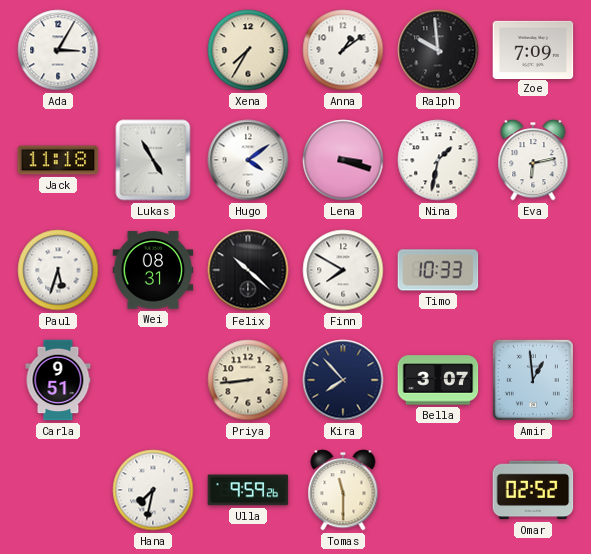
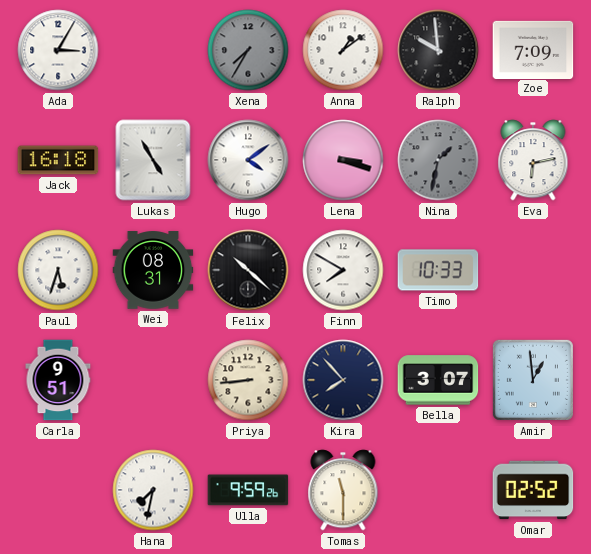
Xena dial: cream -> grey (248, 50)
Jack: 11:18 -> 16:18 (58, 160)
Nina dial: white -> grey (438, 160)
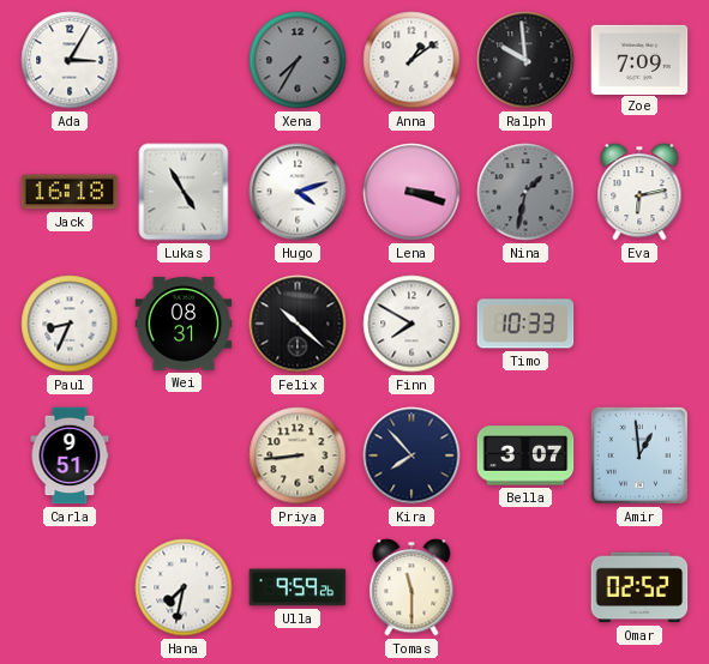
Hugo: 4:09 -> 4:12 (298, 192)
Paul: 5:33 -> 8:34 (70, 324)
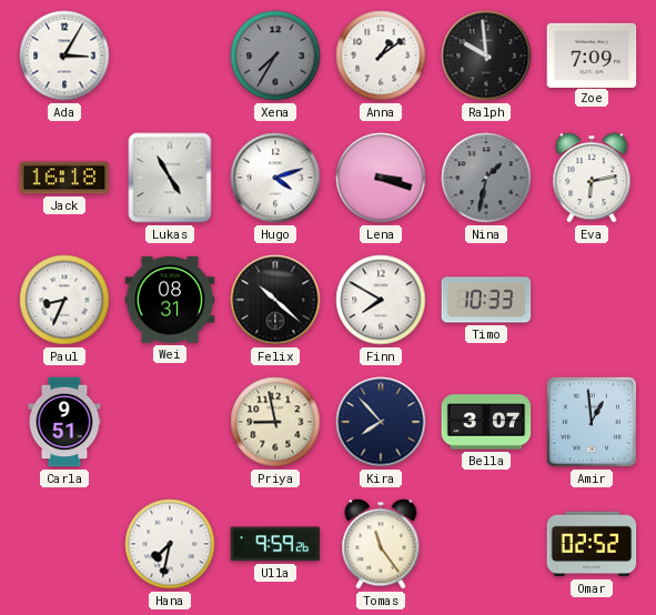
Priya: 8:44 -> 8:58 (275, 422)
Tomas: 11:30 -> 11:24 (381, 544)
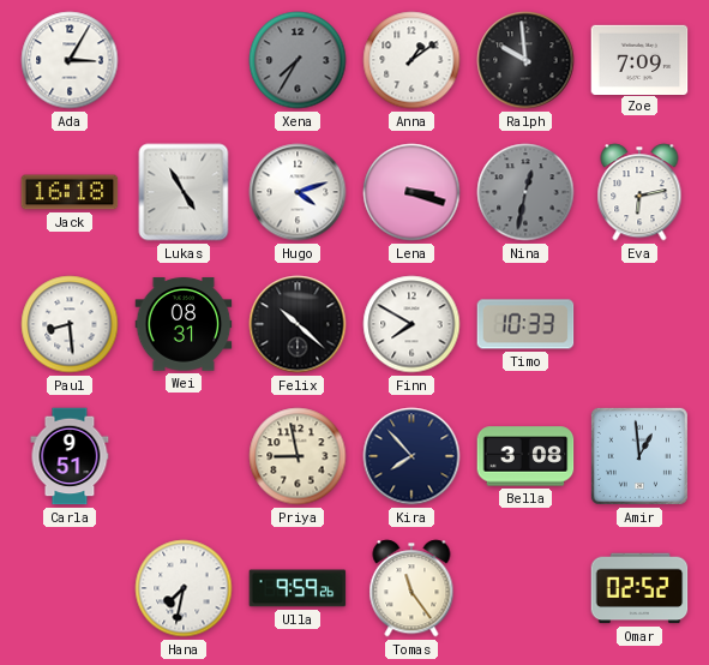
Nina: 1:32 -> 12:32 (525, 192)
Paul: 8:34 -> 8:29 (70, 324)
Bella: 3:07 -> 3:08 (525, 456)
